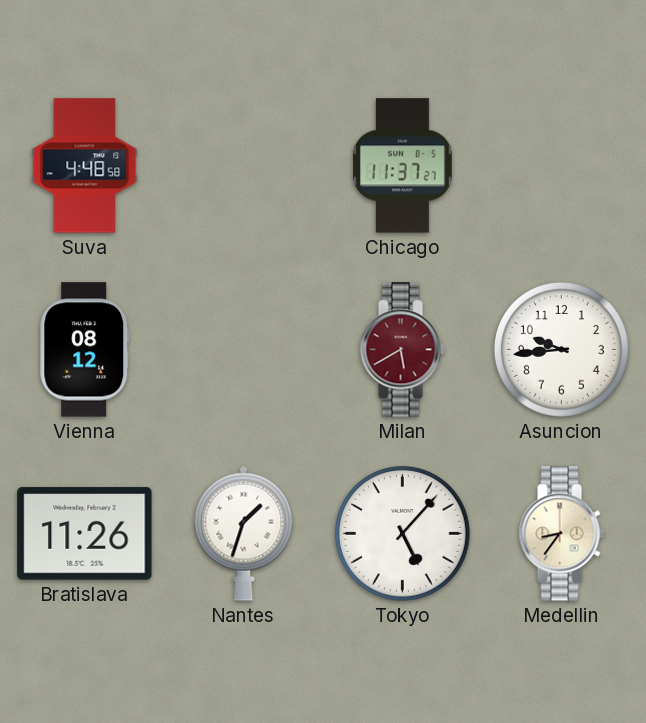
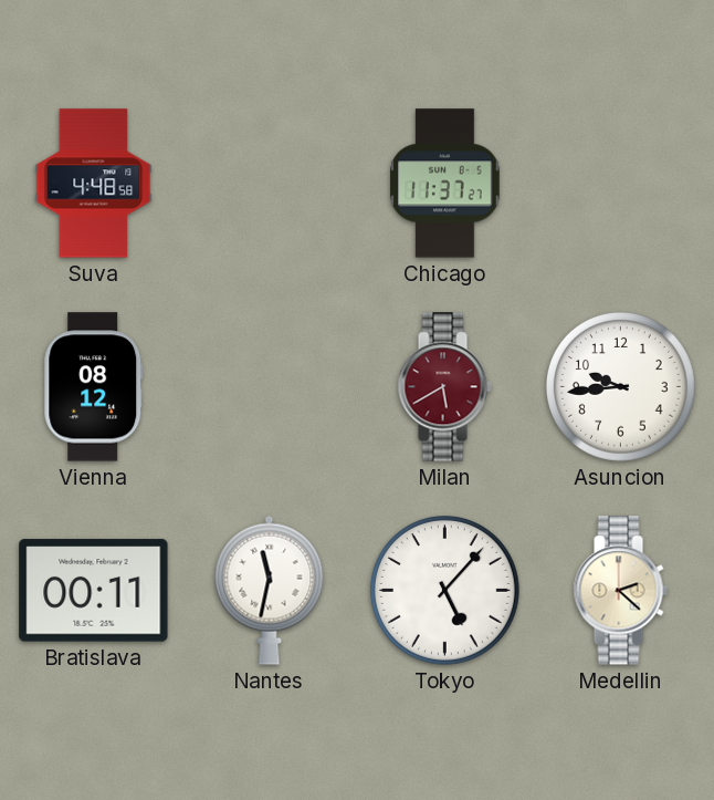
Bratislava: 11:26 -> 00:11 (94, 591)
Nantes: 1:33 -> 11:32 (270, 590)
Medellin: 8:36 -> 2:22 (620, 591)
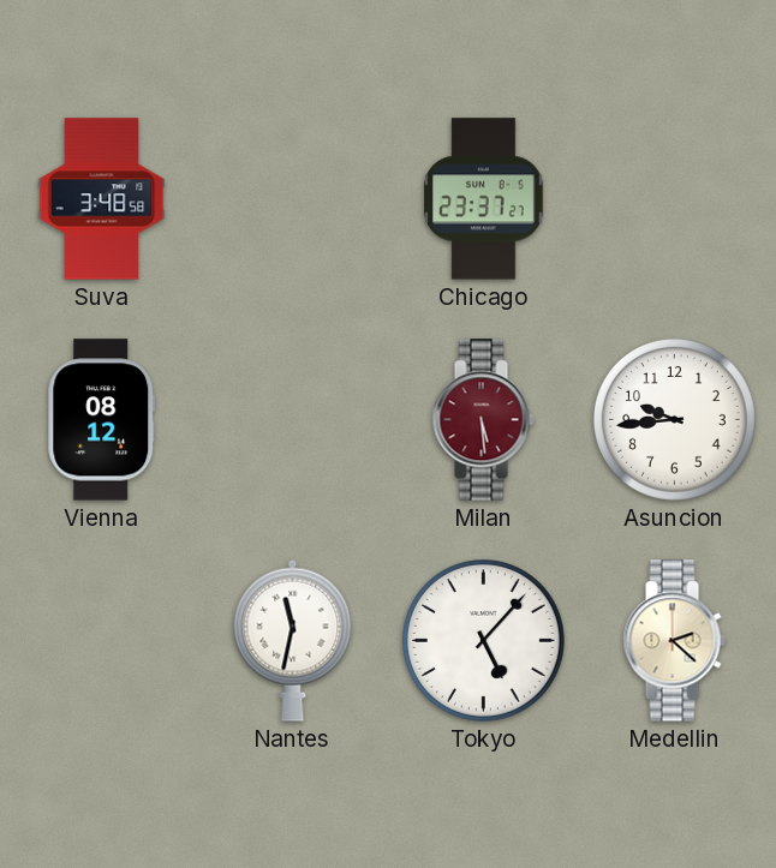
Suva: 4:48 -> 3:48 (102, 199)
Chicago: 11:37 -> 23:37 (484, 199)
Milan: 5:40 -> 5:29 (483, 420)
Bratislava: 00:11 -> none (94, 591)
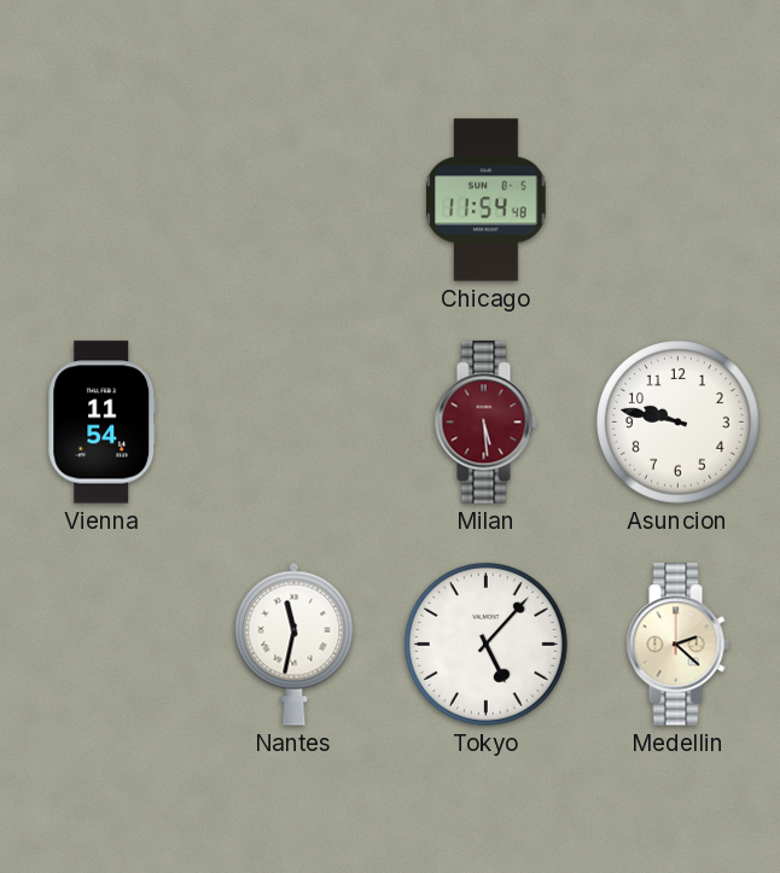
Suva: 3:48 -> none (102, 199)
Chicago: 23:37 -> 11:54 (487, 200)
Vienna: 08:12 -> 11:54 (103, 423)
Asuncion: 9:44 -> 9:47 (679, 423)
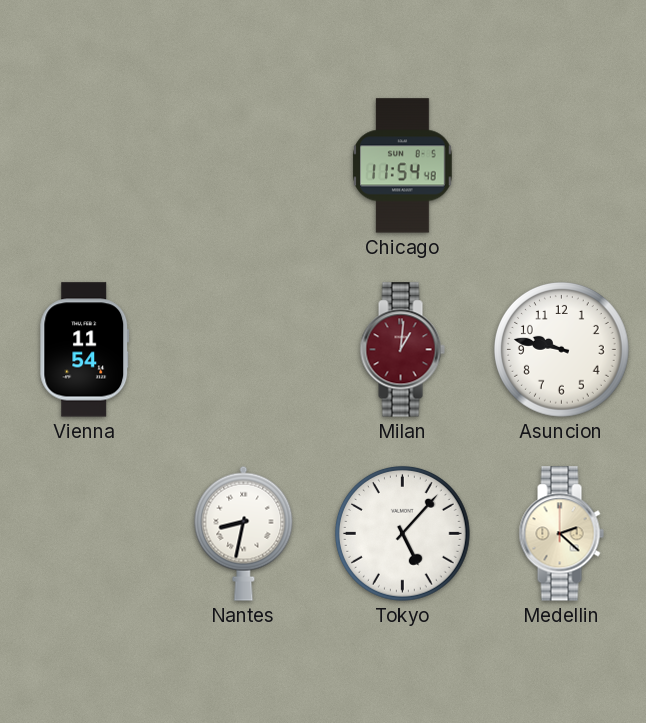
Milan: 5:29 -> 1:01 (402, 350)
Nantes: 11:32 -> 8:32 (244, 533)
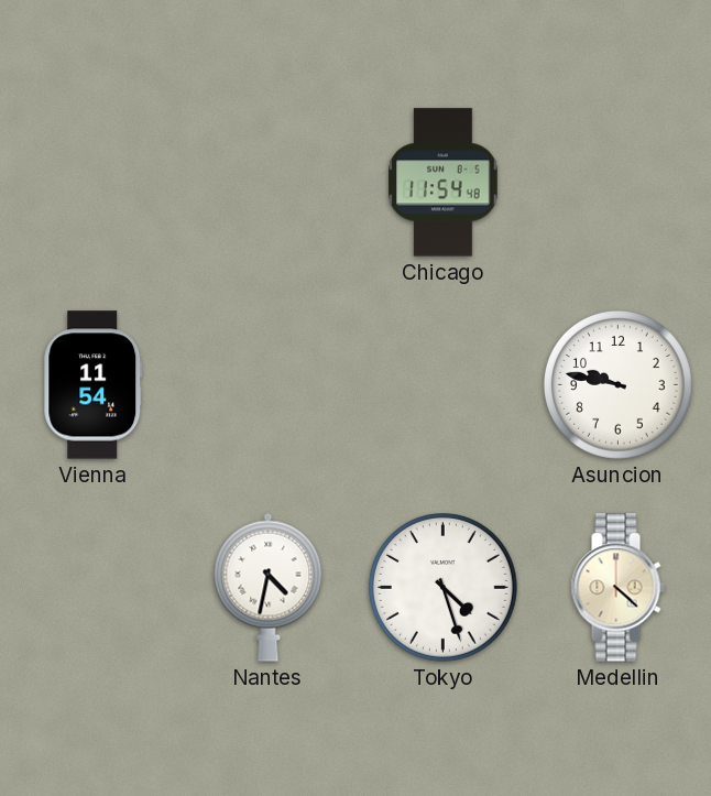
Milan: 1:01 -> none (402, 350)
Nantes: 8:32 -> 4:32 (269, 587)
Tokyo: 5:07 -> 4:27 (444, 588)
Medellin: 2:22 -> 4:22 (617, 588)
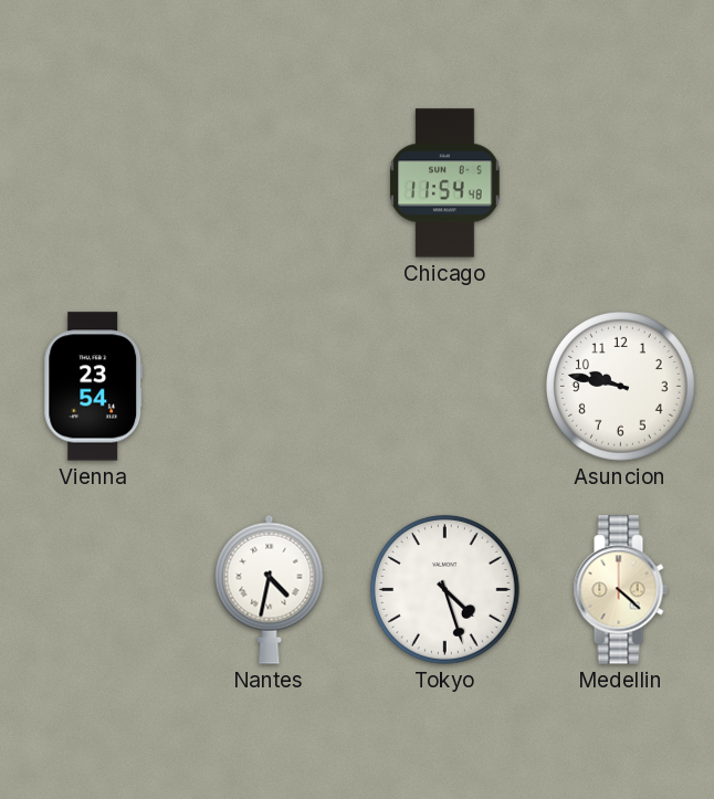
Vienna: 11:54 -> 23:54 (94, 387)
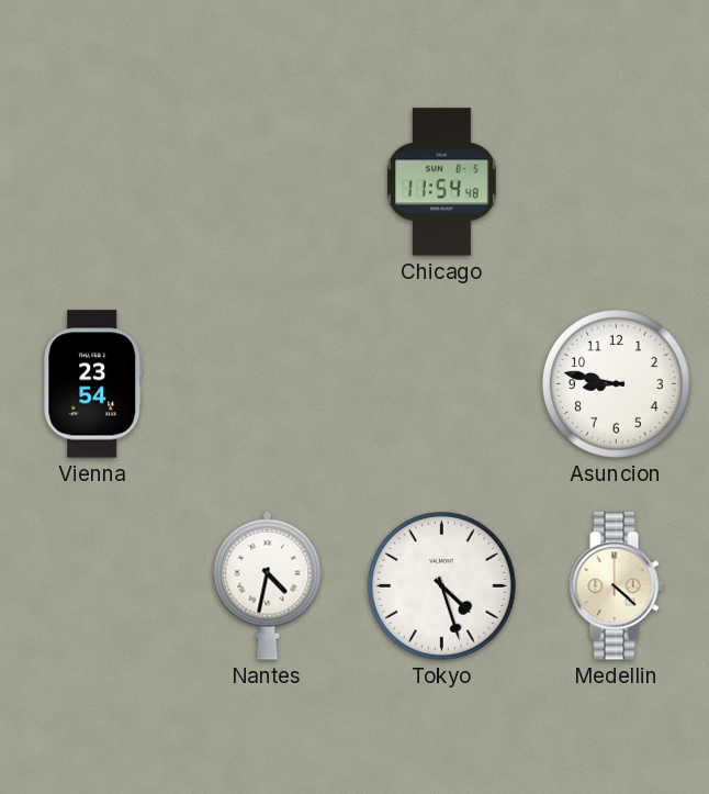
Asuncion: 9:47 -> 8:47 (617, 384)
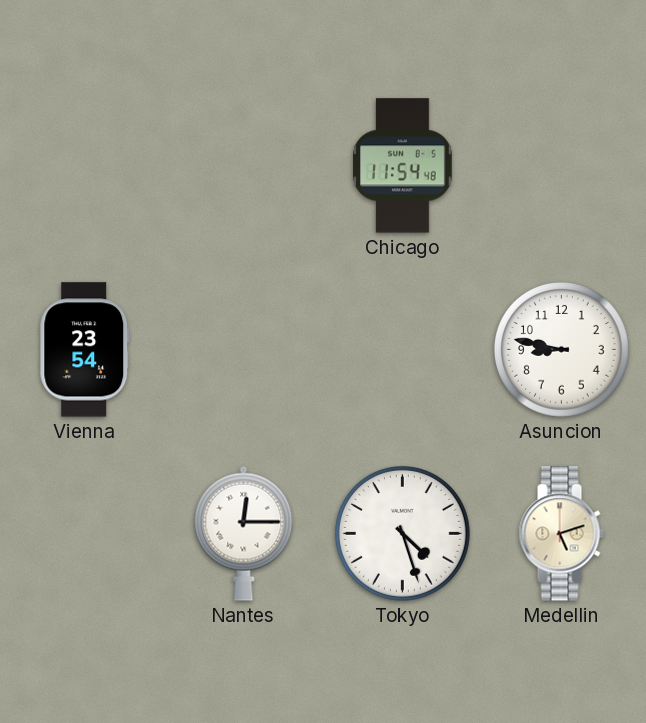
Nantes: 4:32 -> 12:15 (244, 533)
Medellin: 4:22 -> 5:12 (561, 534)
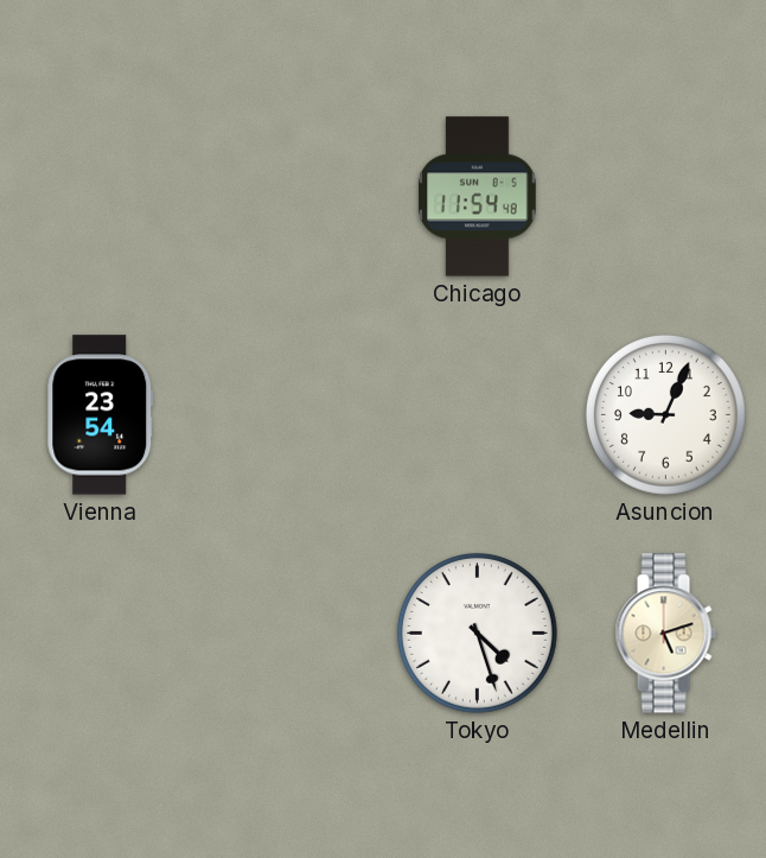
Asuncion: 8:47 -> 9:04 (666, 415)
Nantes: 12:15 -> none (244, 533)
